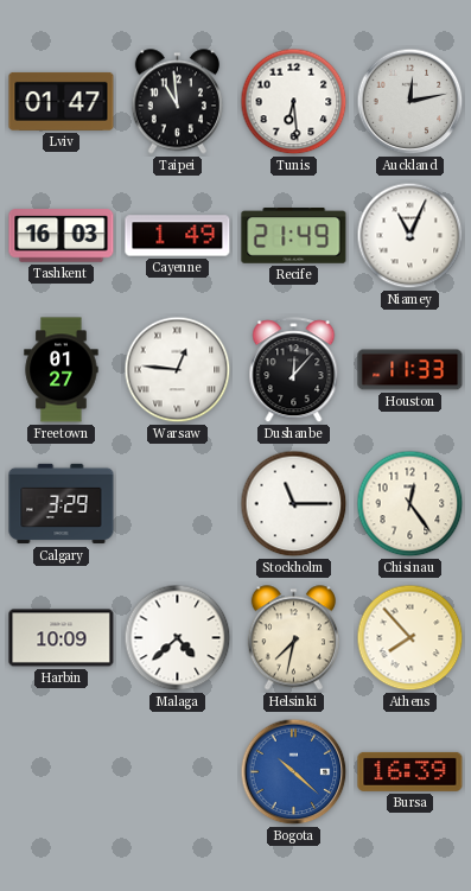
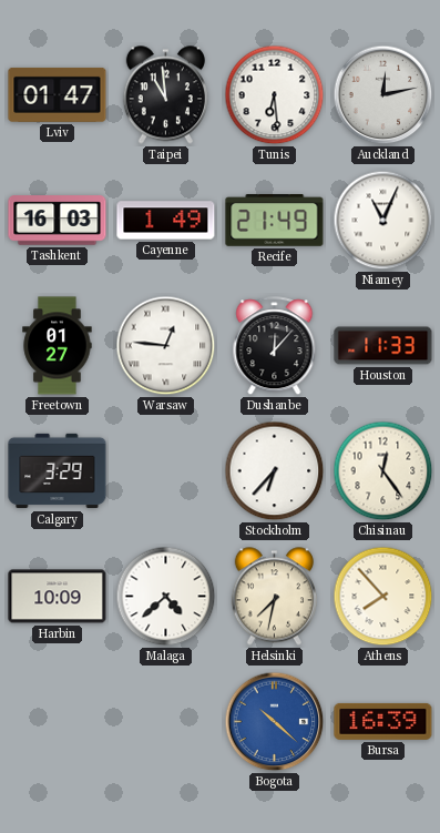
Stockholm: 11:15 -> 6:37 (275, 471)
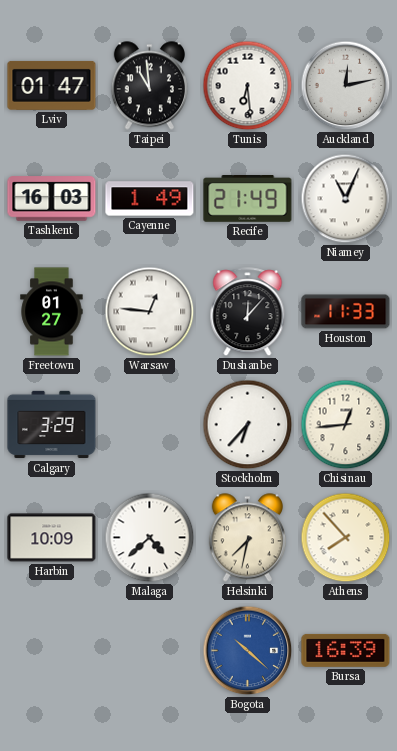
Chisinau: 12:24 -> 12:44 (346, 425)
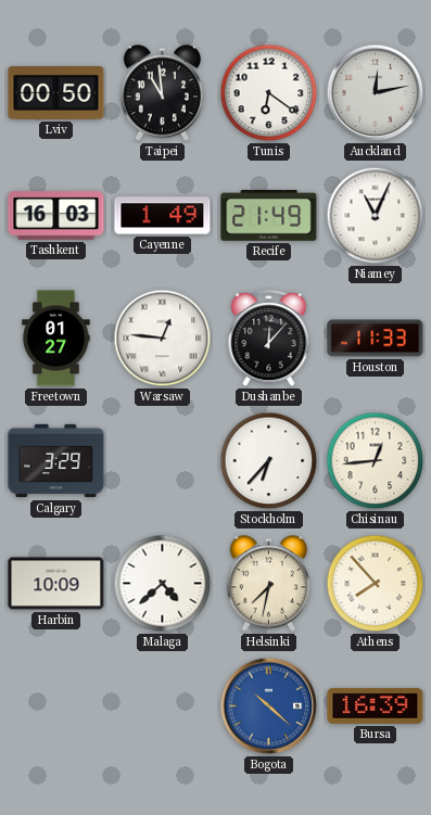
Lviv: 01:47 -> 00:50 (56, 92)
Tunis: 6:29 -> 6:21 (269, 93)
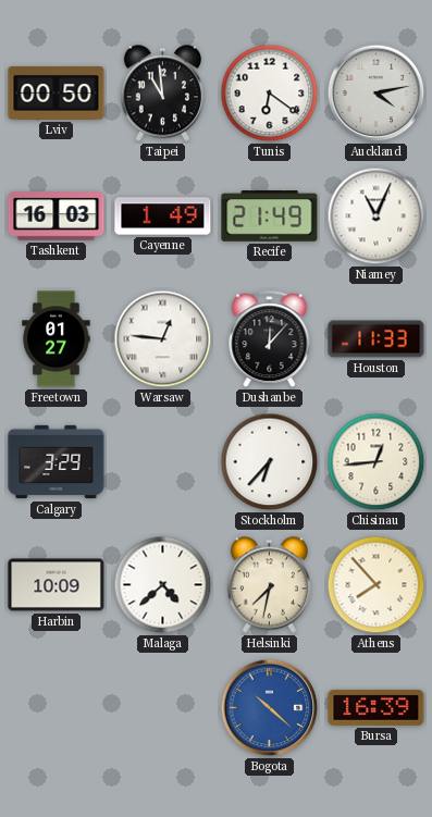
Auckland: 12:13 -> 4:13 (377, 94)
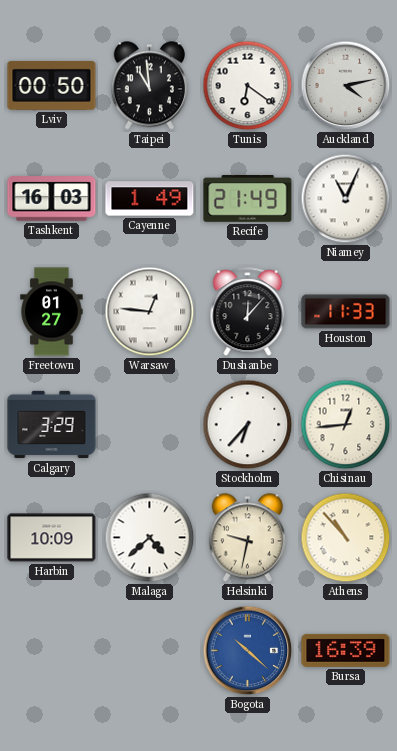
Helsinki: 7:32 -> 9:32 (247, 538)
Athens: 7:53 -> 10:53 (346, 538)
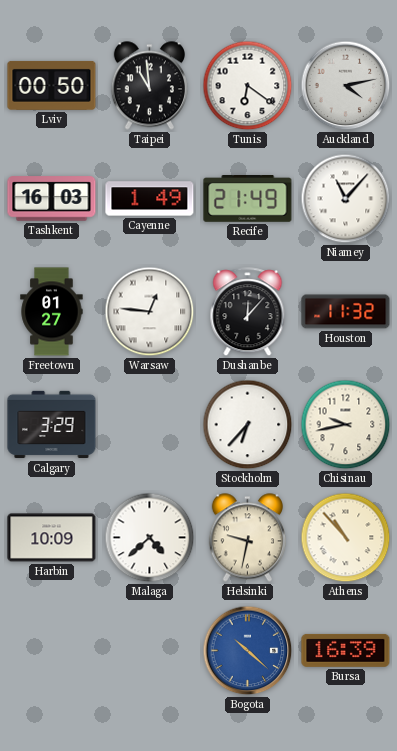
Niamey: 11:04 -> 11:07 (346, 199)
Houston: 11:33 -> 11:32 (346, 312)
Chisinau: 12:44 -> 9:43 (346, 425)
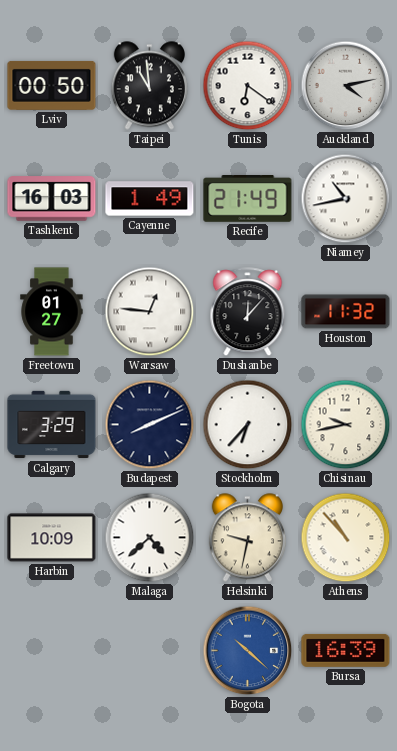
Niamey: 11:07 -> 10:43 (346, 199)
Budapest: none -> 8:11 (150, 425)
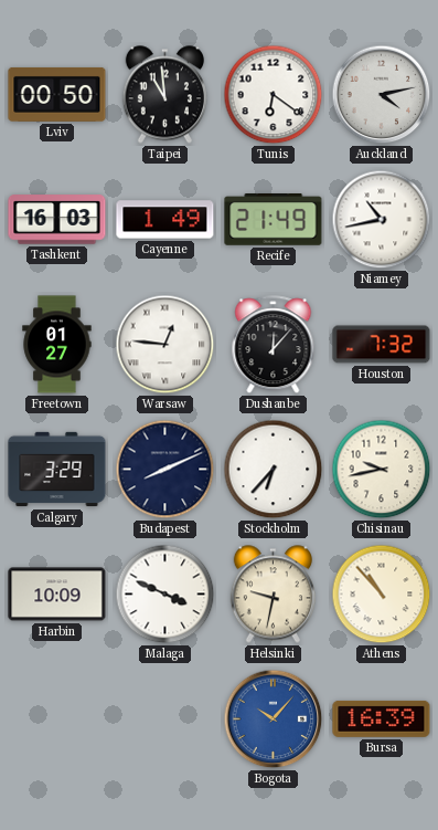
Houston: 11:32 -> 7:32 (382, 345)
Malaga: 4:38 -> 3:49 (165, 595)
Bogota: 10:22 -> 10:07 (274, 719)
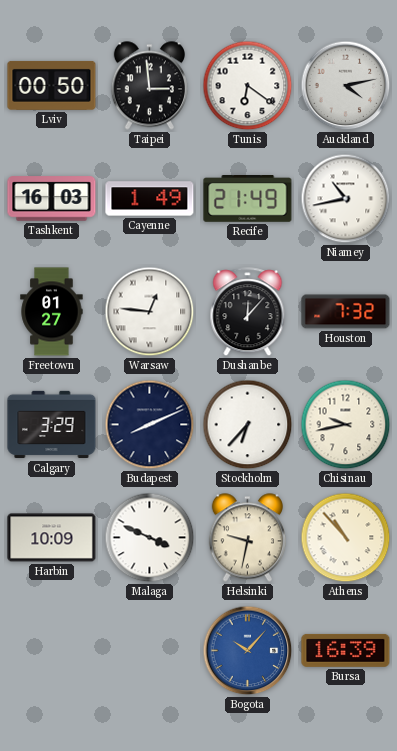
Taipei: 10:59 -> 2:59 (149, 86)
